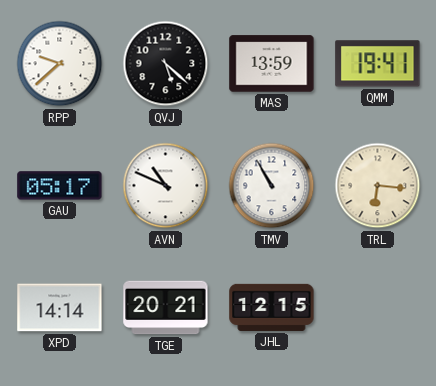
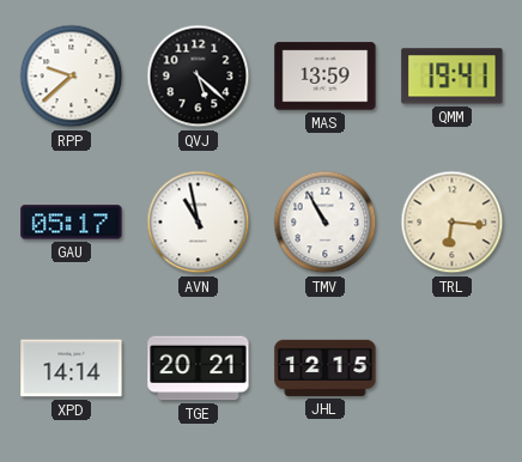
AVN: 10:49 -> 10:58 (199, 223)
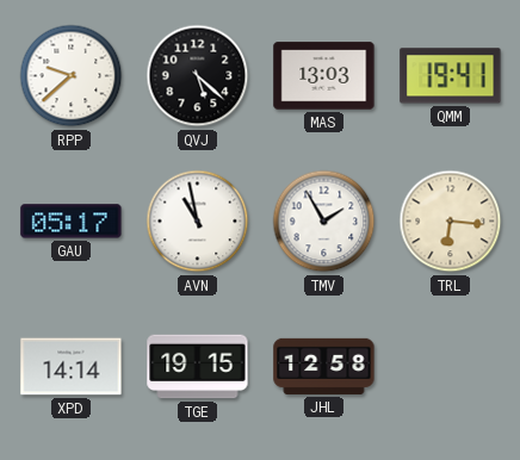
MAS: 13:59 -> 13:03 (324, 76)
TMV: 10:55 -> 1:55 (324, 222)
TGE: 20:21 -> 19:15 (198, 367)
JHL: 12:15 -> 12:58 (324, 366)
